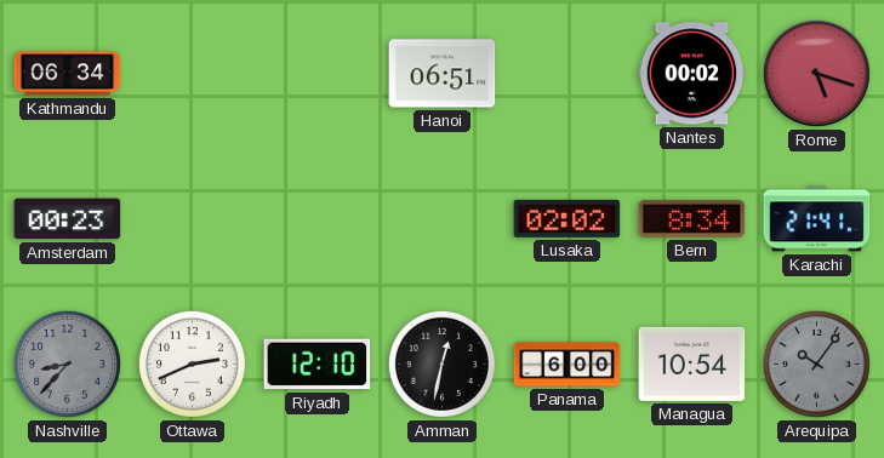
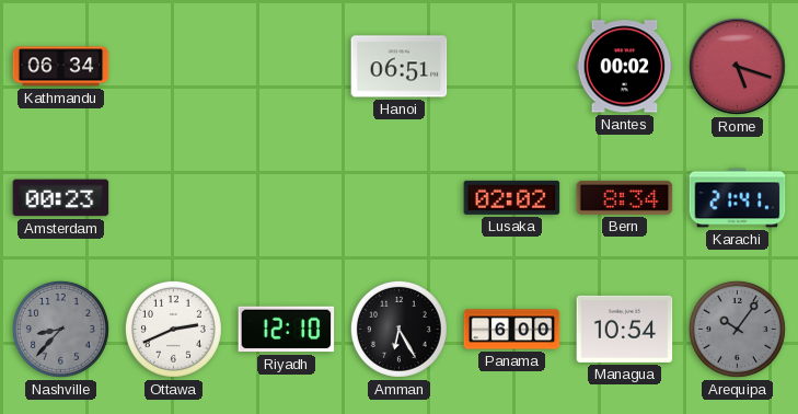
Amman: 12:32 -> 6:25 (398, 329)
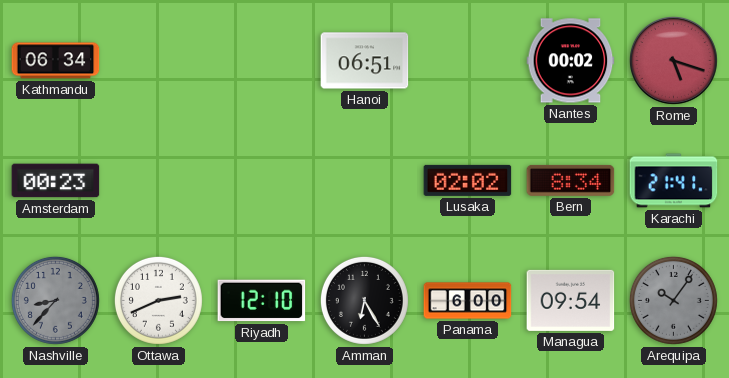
Managua: 10:54 -> 09:54 (571, 300)
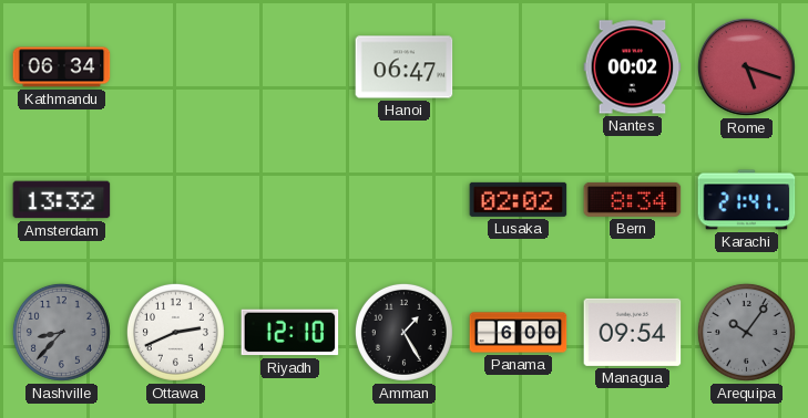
Hanoi: 06:51 -> 06:47 (405, 67)
Amsterdam: 00:23 -> 13:32 (62, 200)
Amman: 6:25 -> 1:25 (403, 332)
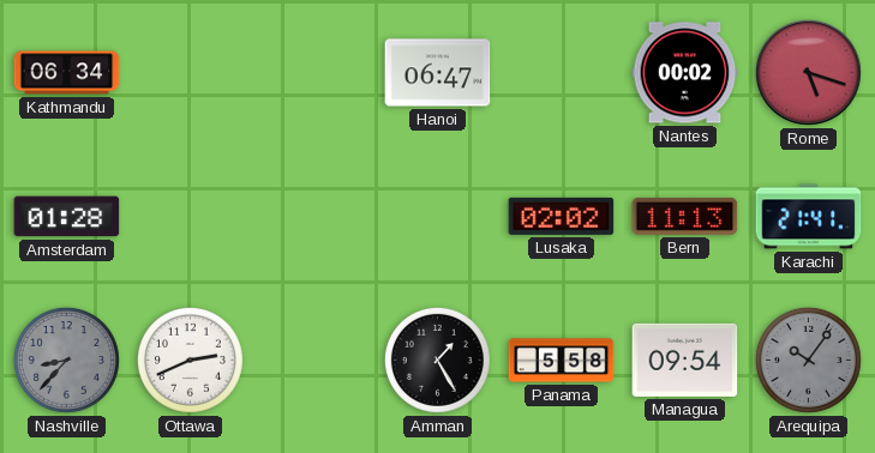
Amsterdam: 13:32 -> 01:28 (67, 217)
Bern: 8:34 -> 11:13 (685, 216)
Riyadh: 12:10 -> none (290, 333)
Panama: 6:00 -> 5:58 (562, 361)
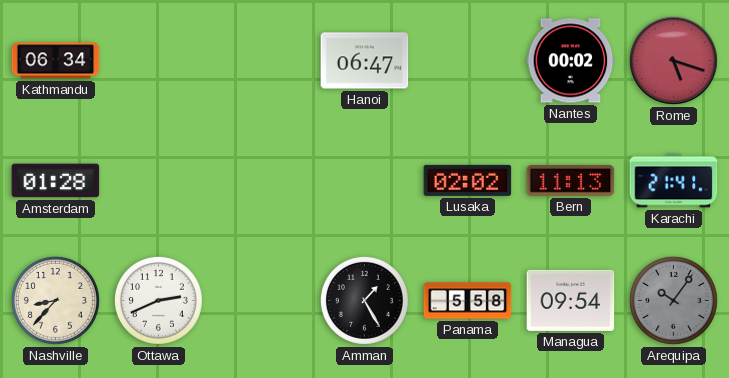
Nashville dial: grey -> cream (55, 300)
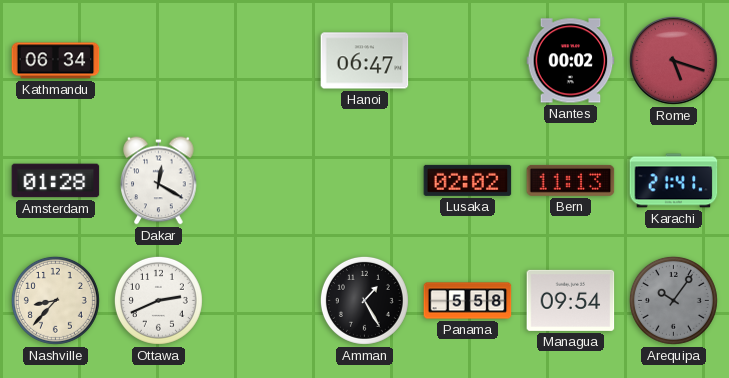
Dakar: none -> 12:20 (159, 181)
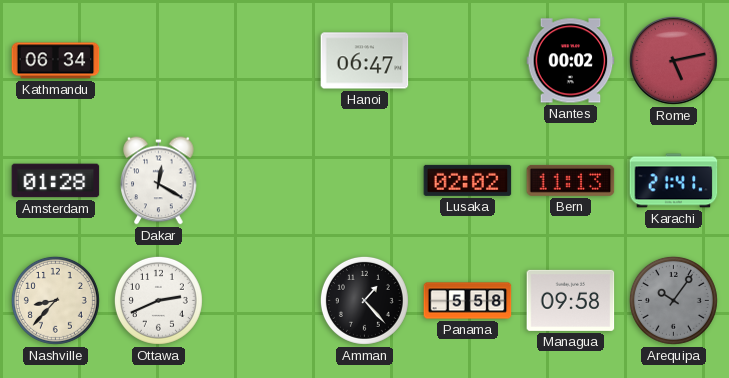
Rome: 5:18 -> 5:13 (673, 60)
Amman: 1:25 -> 1:23 (364, 300)
Managua: 09:54 -> 09:58 (571, 300)
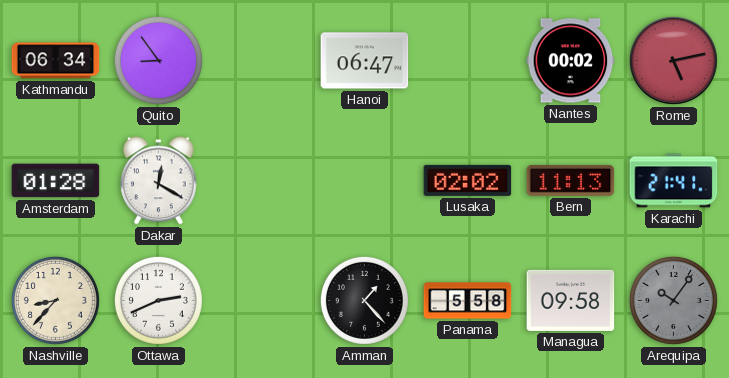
Quito: none -> 8:54 (158, 60)
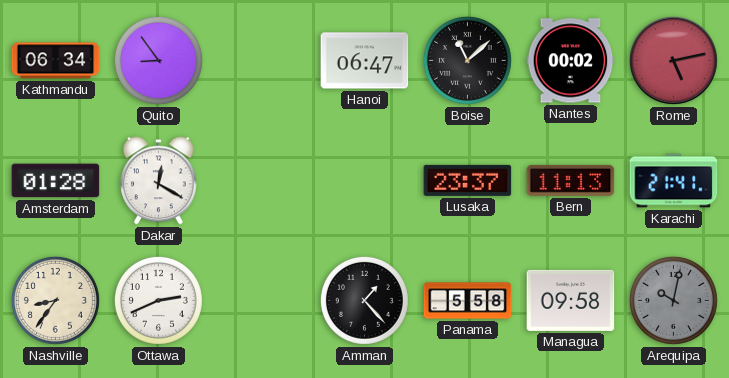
Boise: none -> 11:08 (467, 60)
Lusaka: 02:02 -> 23:37 (468, 180)
Nashville: 8:37 -> 8:36 (55, 300)
Arequipa: 10:06 -> 10:02 (673, 300)
